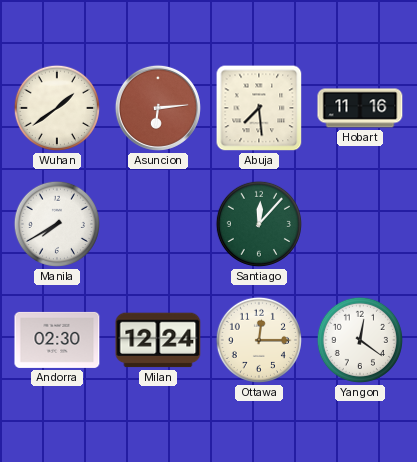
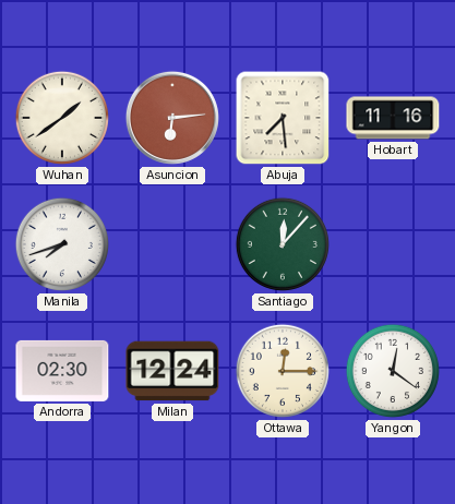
Manila: 7:40 -> 7:42 (62, 244)
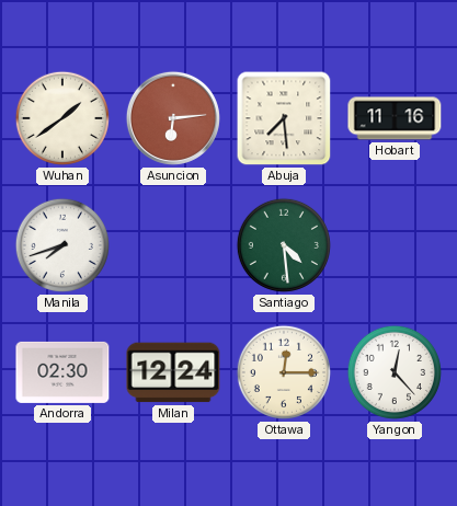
Santiago: 12:07 -> 4:29 (284, 245)
Yangon: 12:21 -> 12:23 (395, 372)
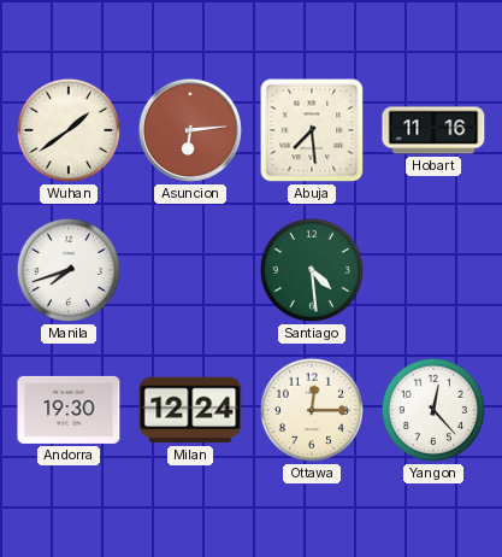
Andorra: 02:30 -> 19:30 (69, 410)
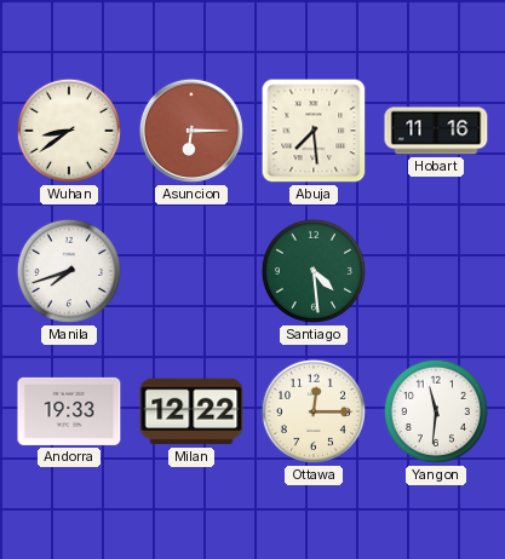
Wuhan: 1:39 -> 8:39 (69, 131)
Asuncion: 6:14 -> 6:15 (191, 131)
Andorra: 19:30 -> 19:33 (69, 411)
Milan: 12:24 -> 12:22 (191, 411)
Yangon: 12:23 -> 11:31 (436, 411)
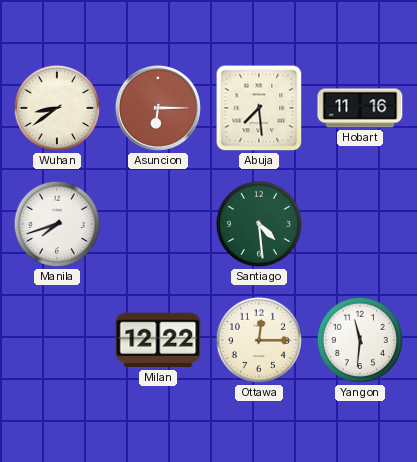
Andorra: 19:33 -> none (69, 411)
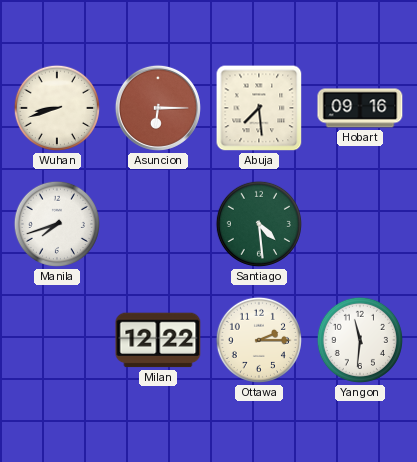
Wuhan: 8:39 -> 8:42 (57, 108)
Hobart: 11:16 -> 09:16 (360, 108)
Ottawa: 12:15 -> 2:15 (259, 340)
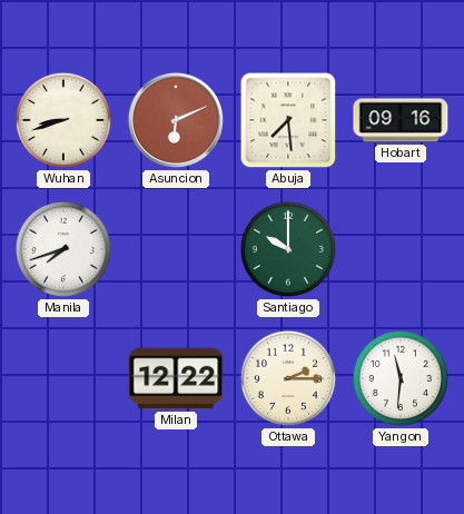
Asuncion: 6:15 -> 6:11 (176, 120)
Santiago: 4:29 -> 10:00 (288, 249)
